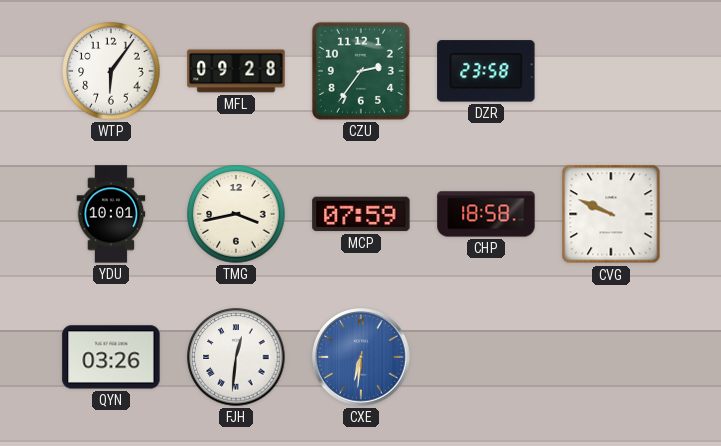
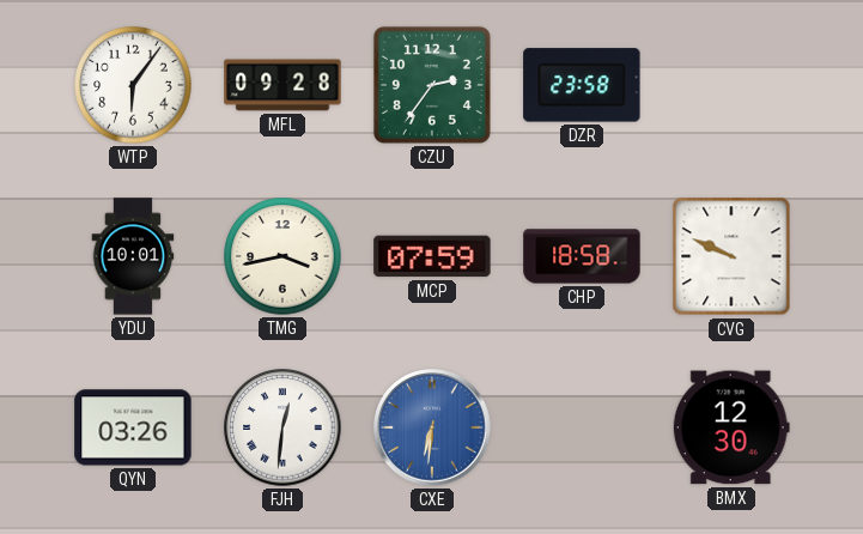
BMX: none -> 12:30 (731, 427)
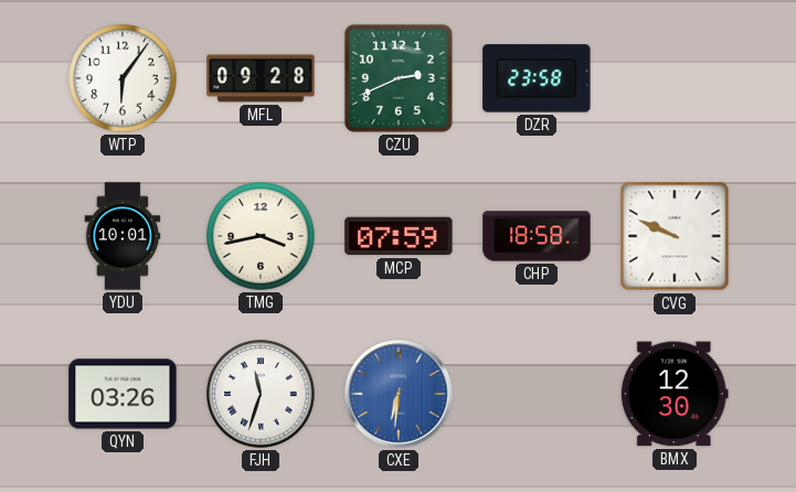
CZU: 2:36 -> 2:41 (399, 78)
FJH: 12:31 -> 11:33 (261, 394)
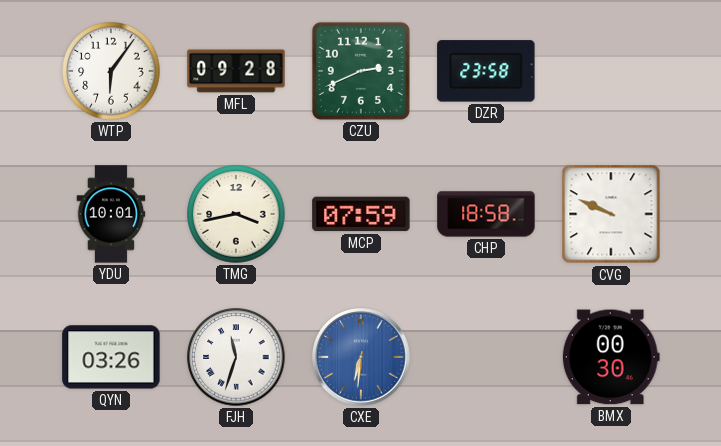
BMX: 12:30 -> 00:30 (611, 357)
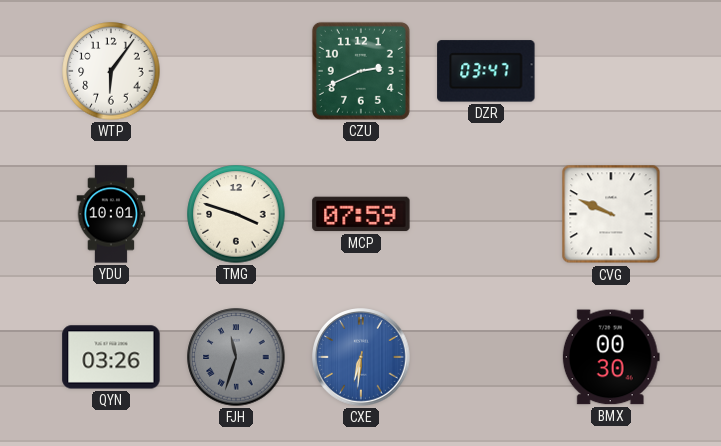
MFL: 09:28 -> none (236, 71)
DZR: 23:58 -> 03:47 (486, 71)
TMG: 3:43 -> 3:48 (236, 214)
CHP: 18:58 -> none (486, 214)
FJH dial: white -> grey (236, 357)
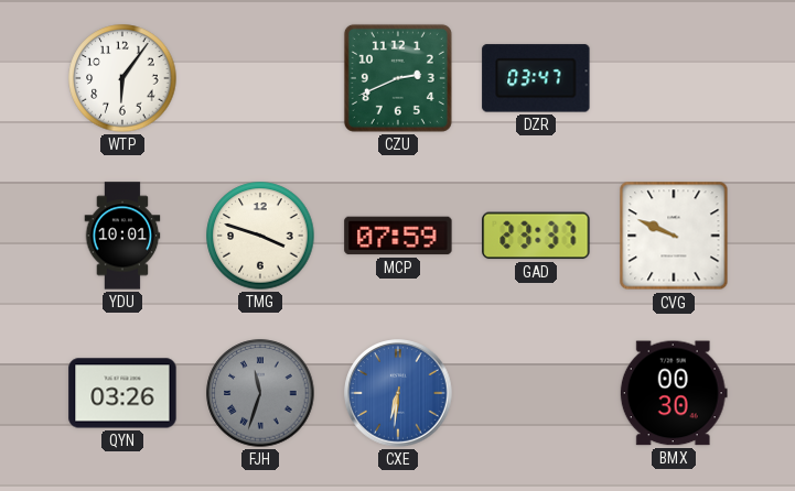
GAD: none -> 23:37 (536, 236)
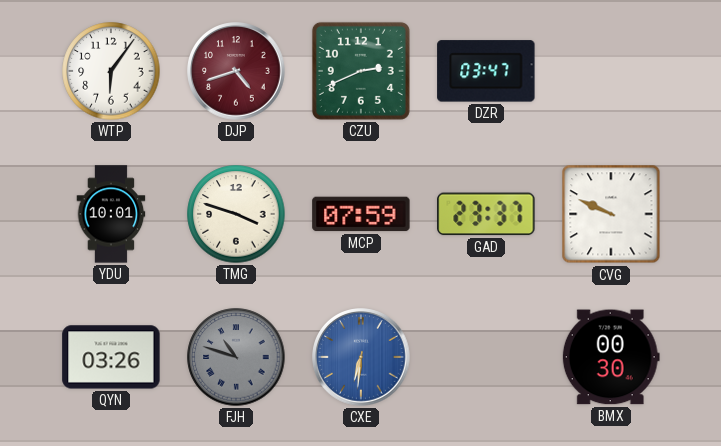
DJP: none -> 4:42 (236, 71)
FJH: 11:33 -> 10:48 (236, 357)
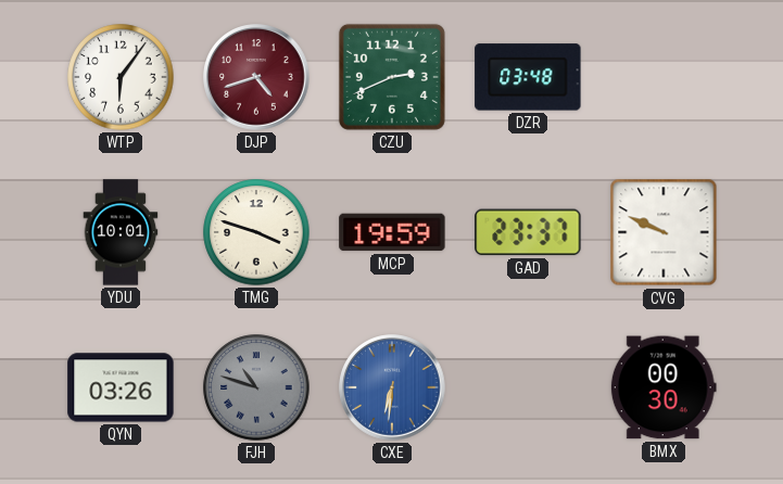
DZR: 03:47 -> 03:48 (528, 77)
MCP: 07:59 -> 19:59 (392, 232)
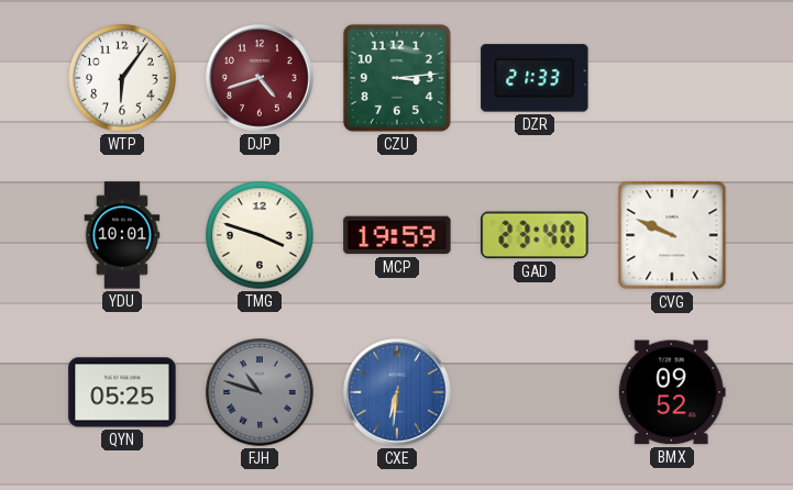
CZU: 2:41 -> 3:14 (397, 78)
DZR: 03:48 -> 21:33 (535, 78)
GAD: 23:37 -> 23:40 (535, 235)
QYN: 03:26 -> 05:25 (122, 392)
BMX: 00:30 -> 09:52 (672, 392)
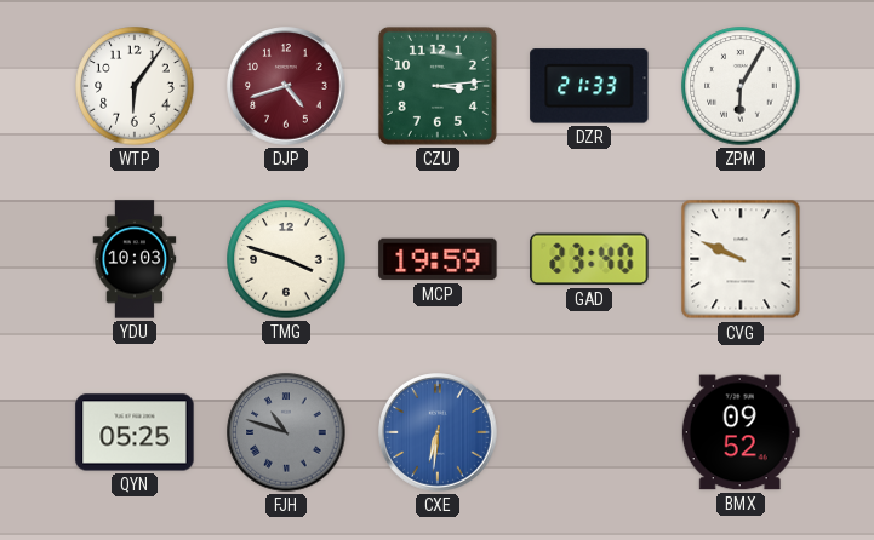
ZPM: none -> 6:05 (741, 86)
YDU: 10:01 -> 10:03 (135, 259)
